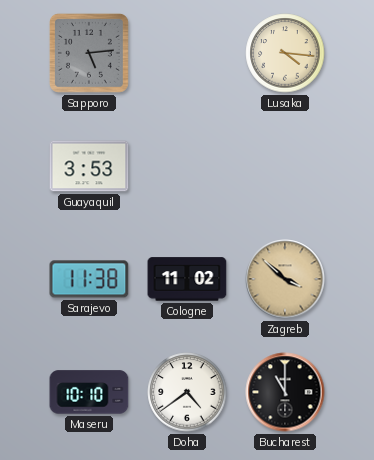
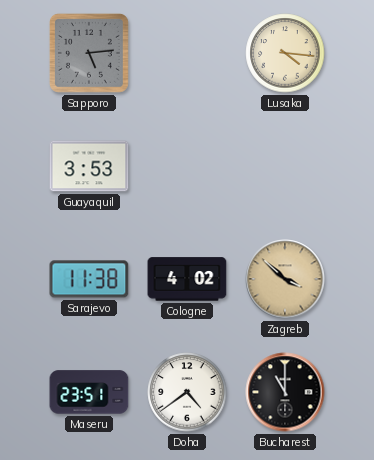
Cologne: 11:02 -> 4:02 (187, 279)
Maseru: 10:10 -> 23:51 (89, 392)
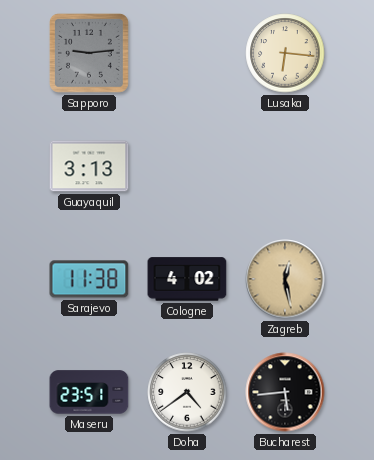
Sapporo: 5:14 -> 9:14 (89, 53)
Lusaka: 4:16 -> 6:16 (285, 53)
Guayaquil: 3:53 -> 3:13 (89, 166)
Zagreb: 3:52 -> 12:28 (285, 279)
Bucharest: 11:00 -> 5:44 (285, 392)
